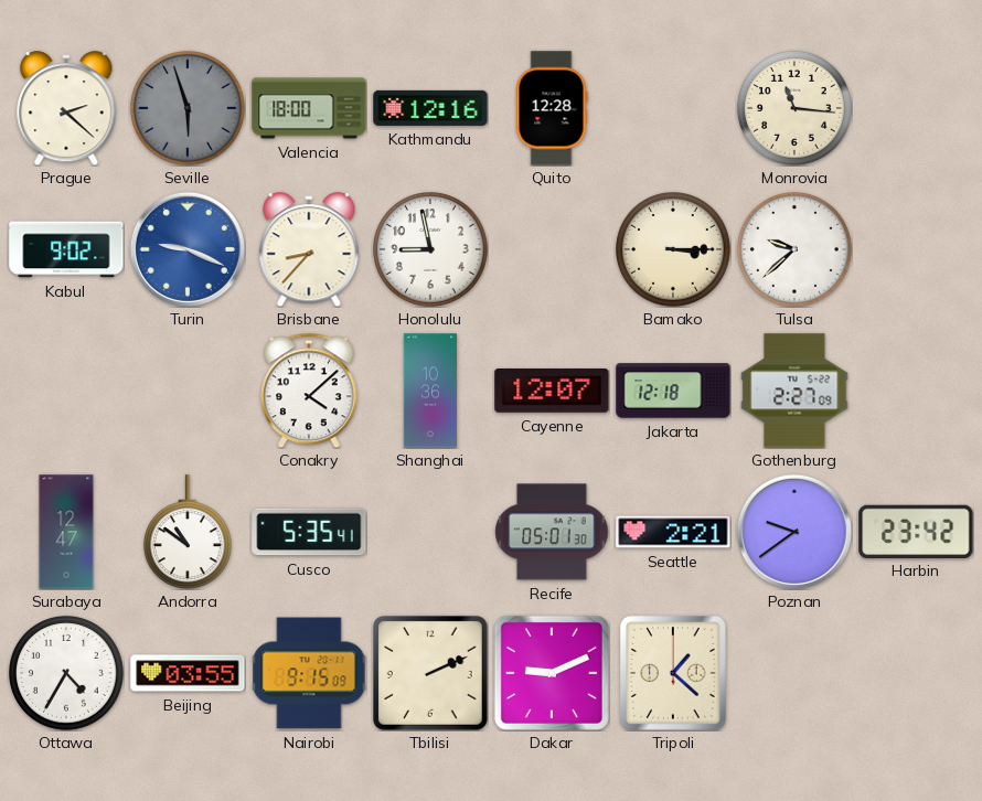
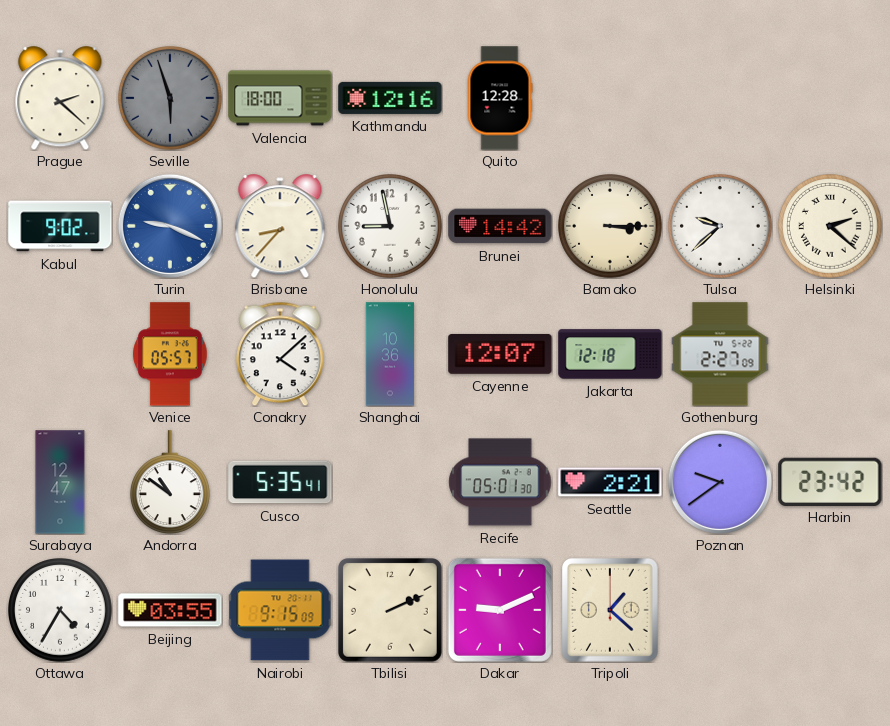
Monrovia: 11:16 -> none (796, 109)
Brunei: none -> 14:42 (500, 226)
Helsinki: none -> 2:22 (831, 227)
Venice: none -> 05:57 (170, 354)
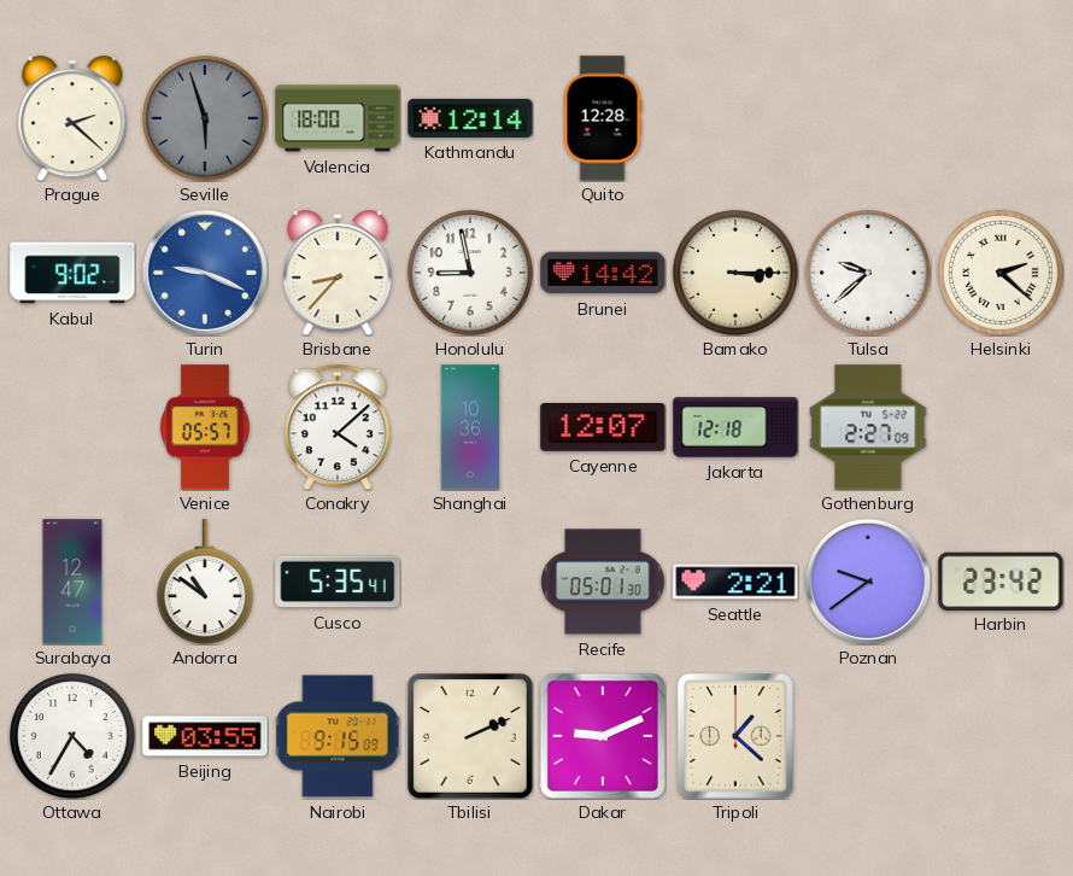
Kathmandu: 12:16 -> 12:14 (470, 118)
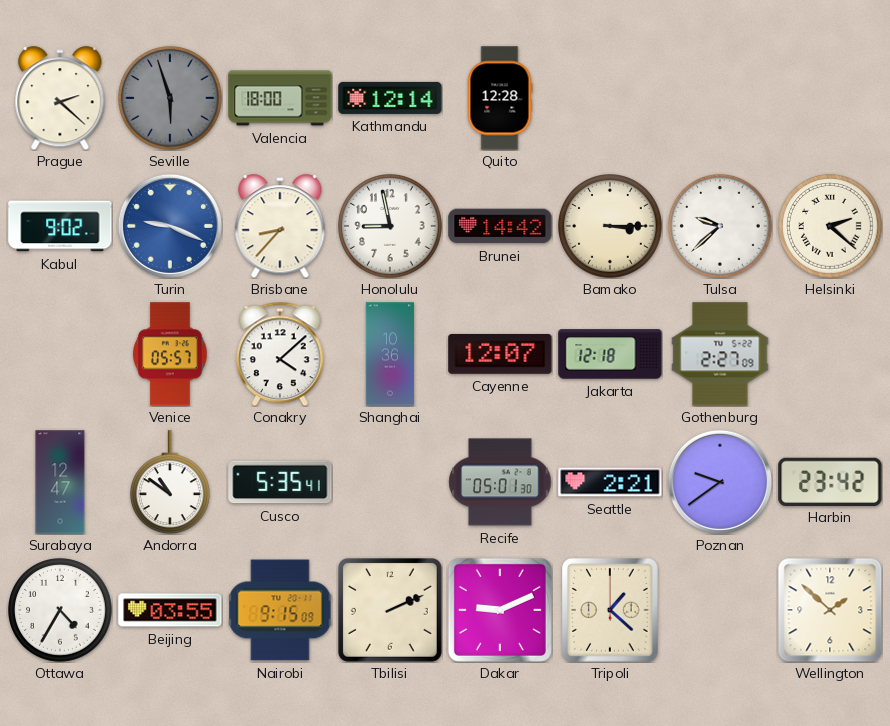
Wellington: none -> 1:52 (830, 610)
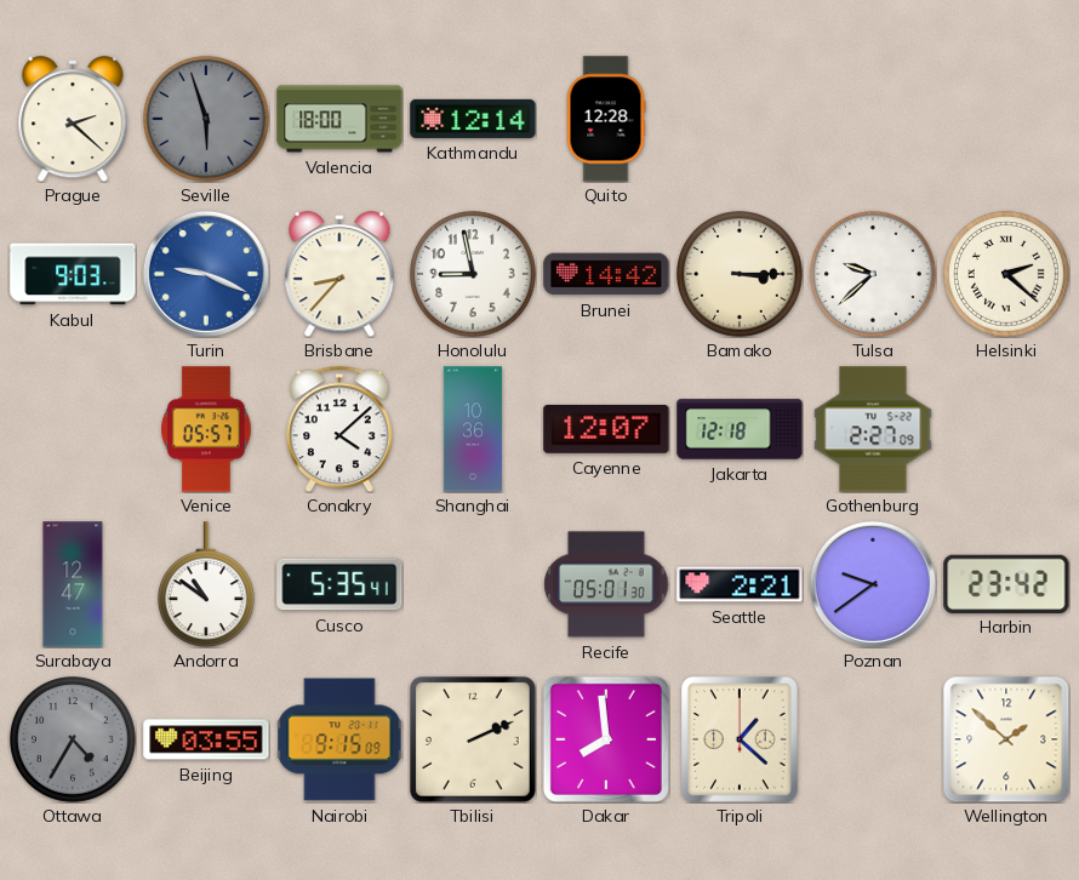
Kabul: 9:02 -> 9:03 (73, 274)
Ottawa dial: white -> grey (74, 741)
Dakar: 9:11 -> 7:59 (606, 739)
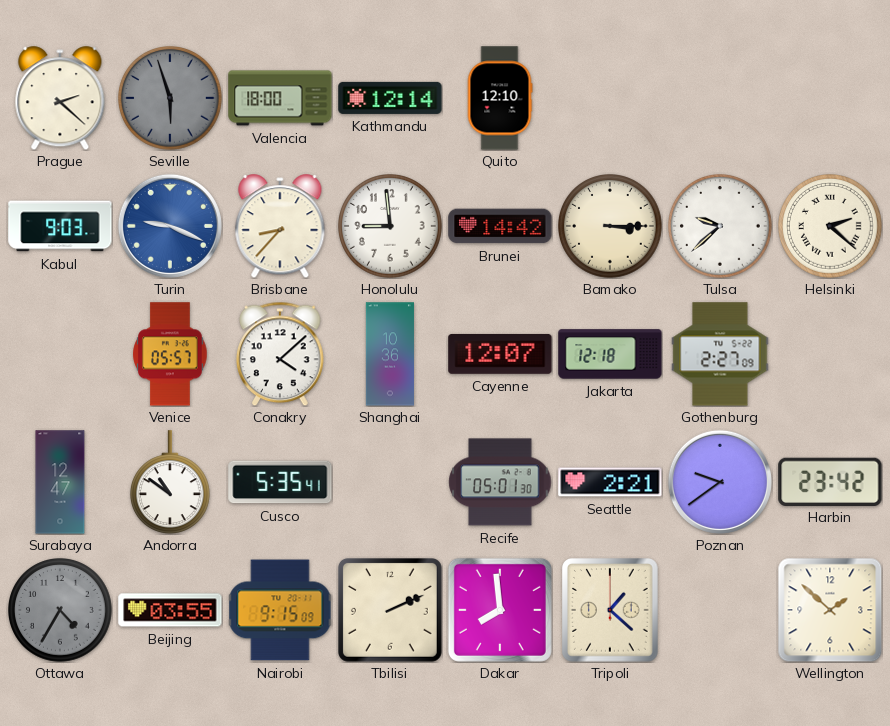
Quito: 12:28 -> 12:10 (500, 98)
Honolulu: 8:58 -> 8:59 (391, 227)
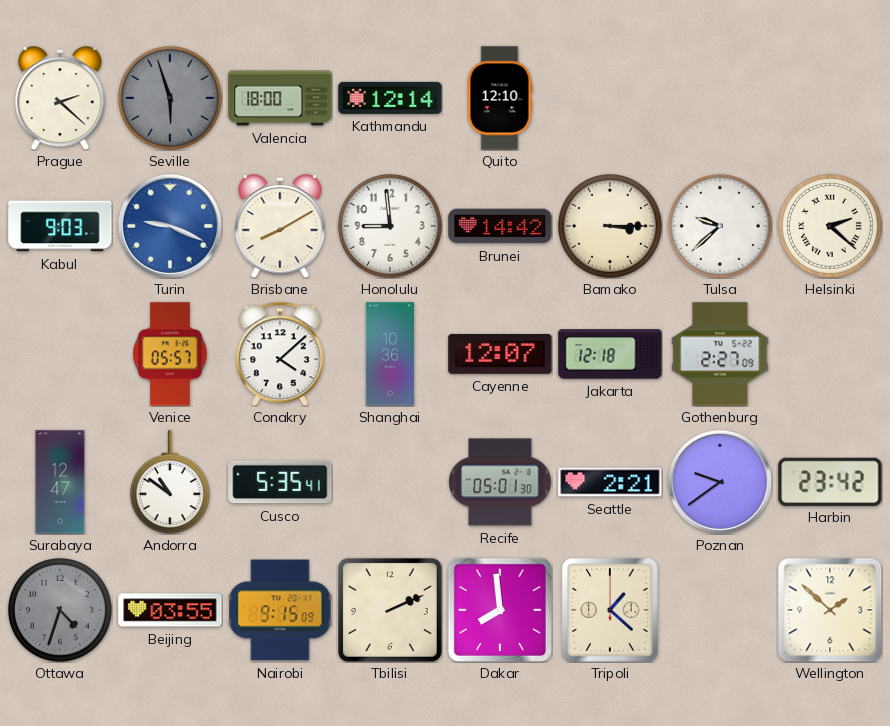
Brisbane: 8:37 -> 8:10 (280, 226)
Ottawa: 4:35 -> 4:33 (61, 611)
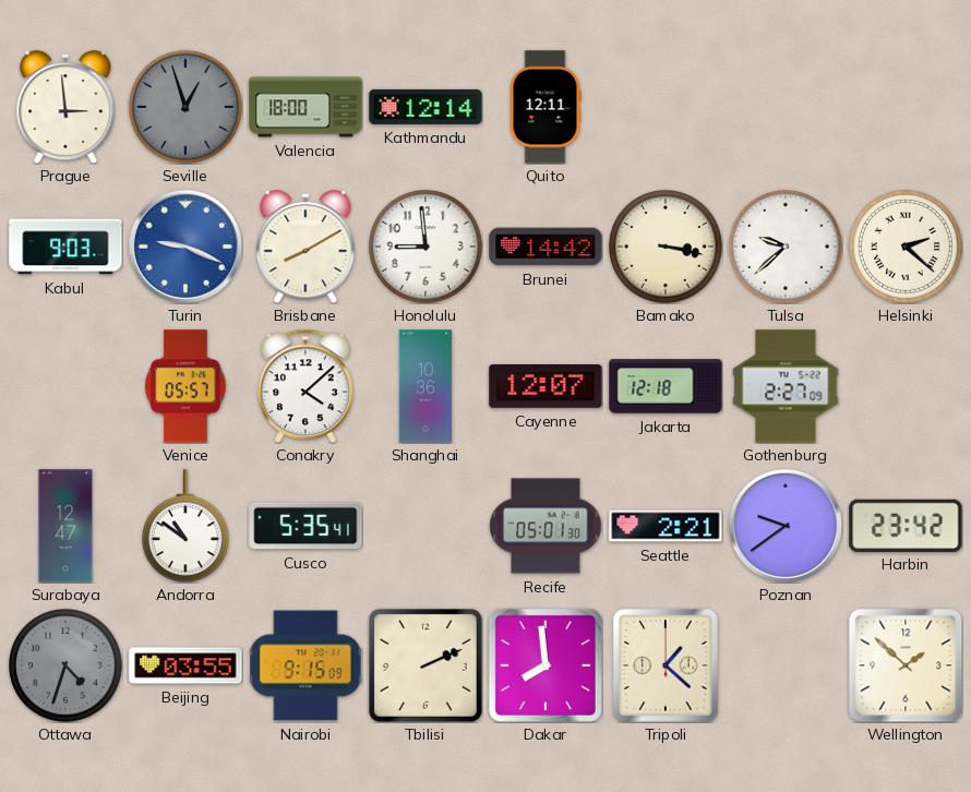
Prague: 2:22 -> 2:59 (65, 107)
Seville: 5:57 -> 12:57 (187, 108)
Quito: 12:10 -> 12:11 (546, 107)
Bamako: 3:15 -> 3:17 (667, 248)
